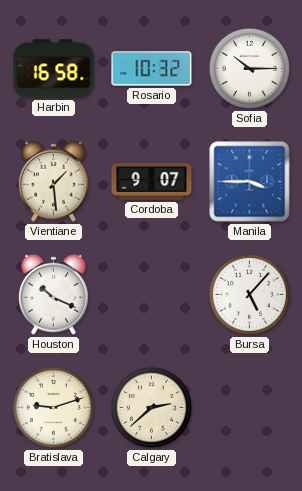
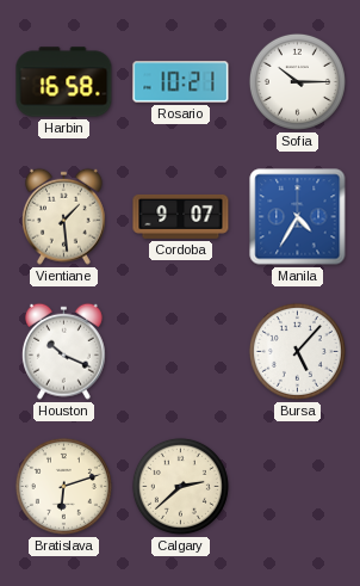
Rosario: 10:32 -> 10:21 (181, 82)
Manila: 3:45 -> 4:35 (298, 217)
Bratislava: 9:12 -> 6:12 (63, 486)
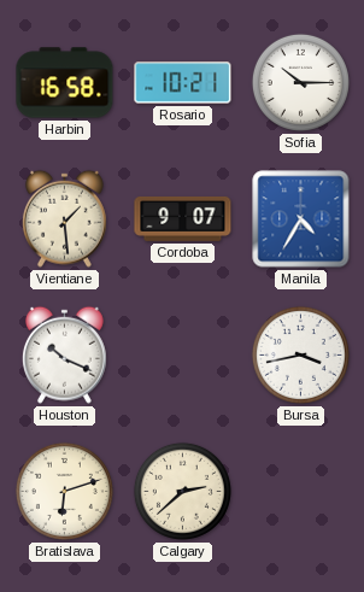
Bursa: 5:07 -> 3:43 (300, 354)
